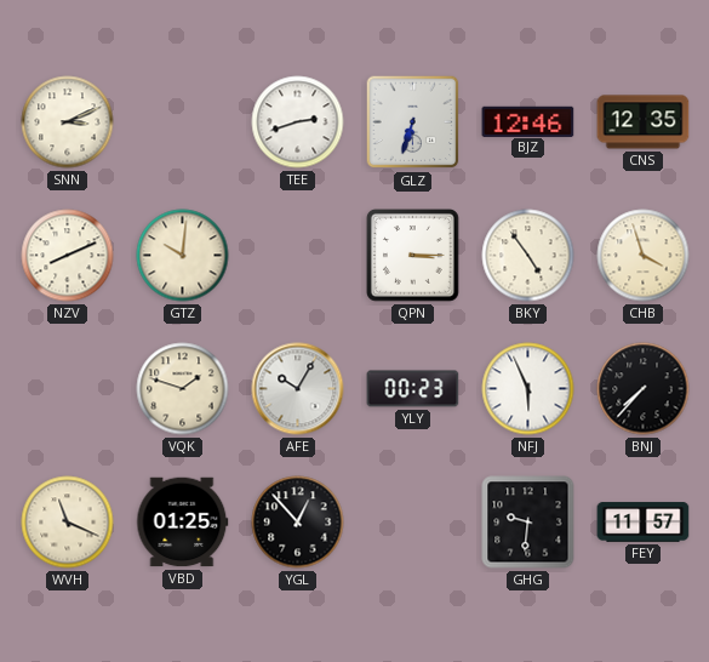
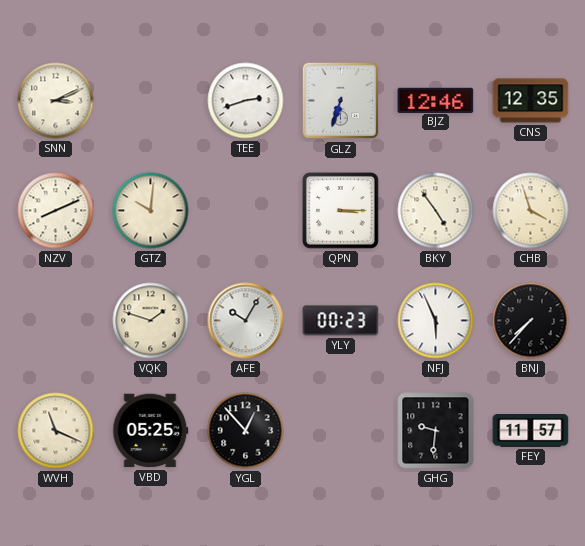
VBD: 01:25 -> 05:25 (151, 431)
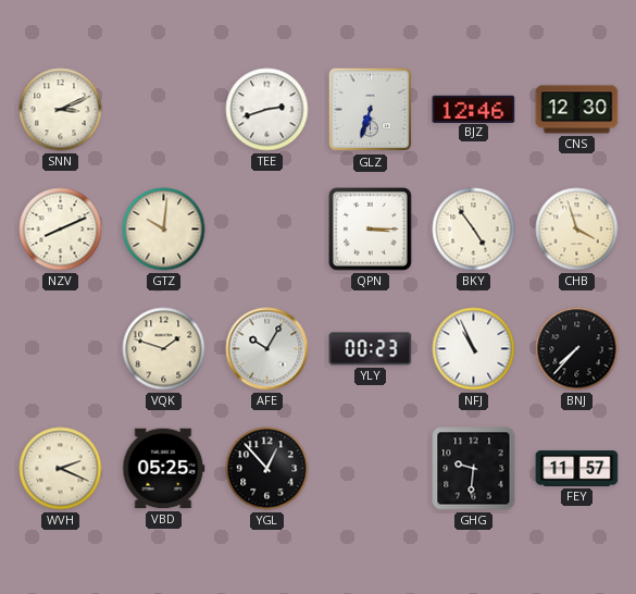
CNS: 12:35 -> 12:30 (577, 110)
NFJ: 5:56 -> 10:56 (474, 349)
WVH: 11:19 -> 2:19 (61, 469)
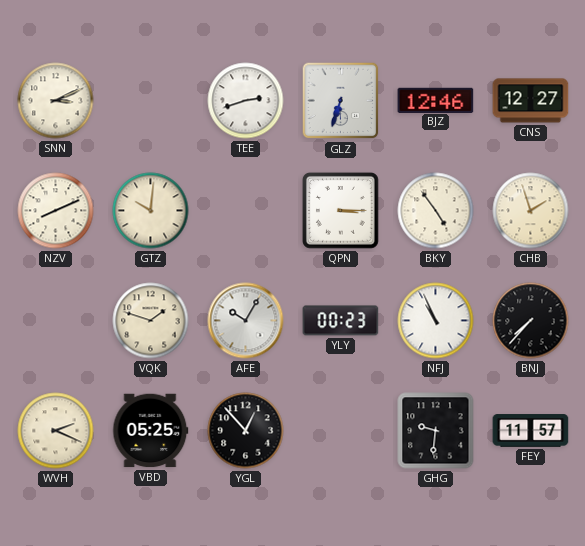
CNS: 12:30 -> 12:27 (531, 101)
CHB: 3:57 -> 1:57 (531, 211)
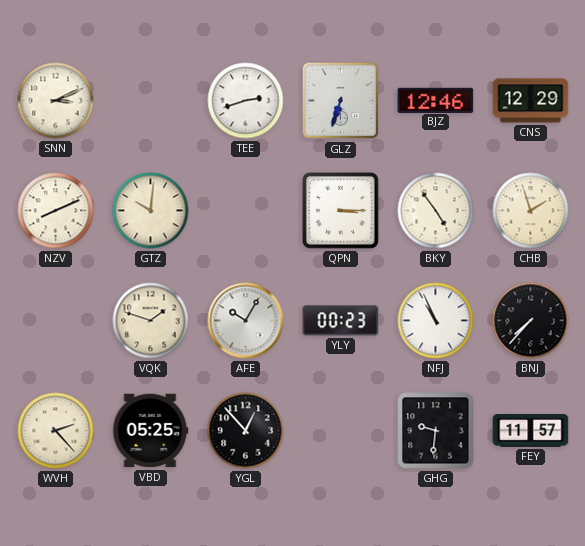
CNS: 12:27 -> 12:29 (531, 101)
WVH: 2:19 -> 2:23 (56, 431)
